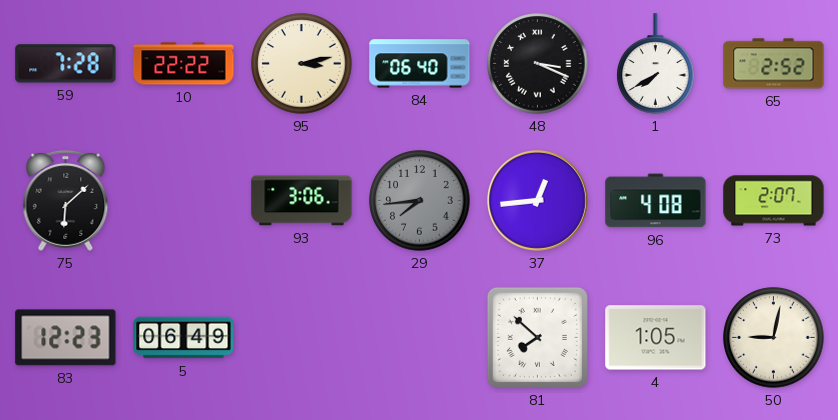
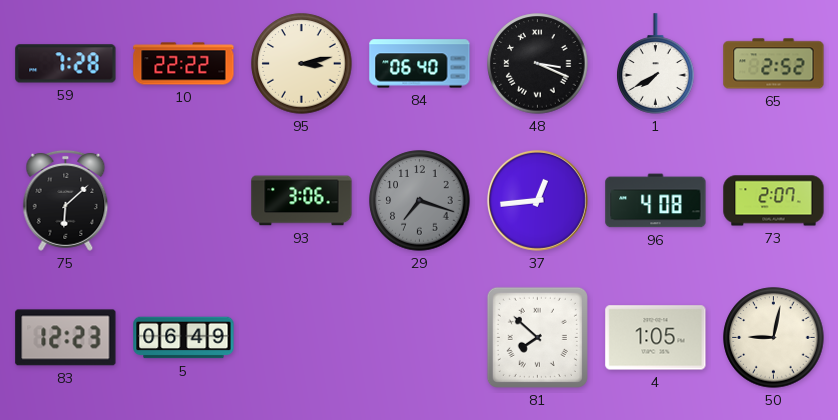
29: 7:44 -> 7:18 (420, 201)
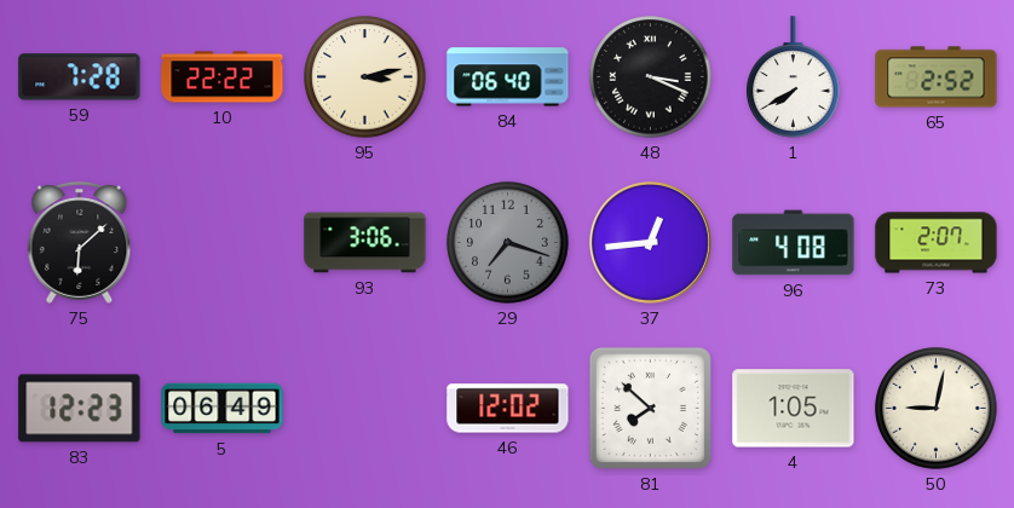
46: none -> 12:02 (508, 409)
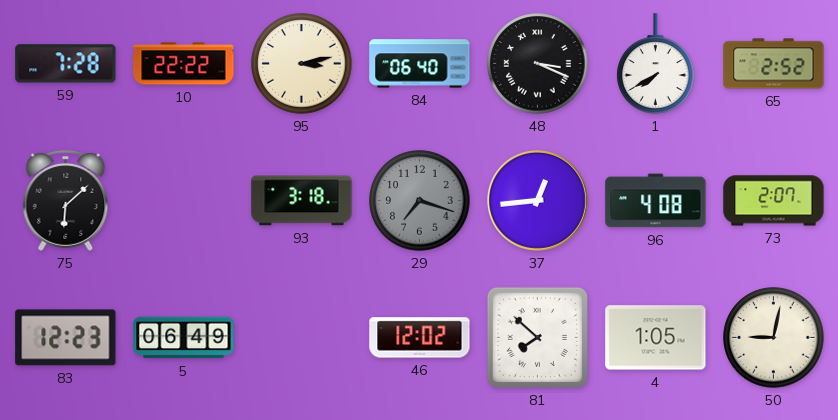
93: 3:06 -> 3:18 (302, 201)
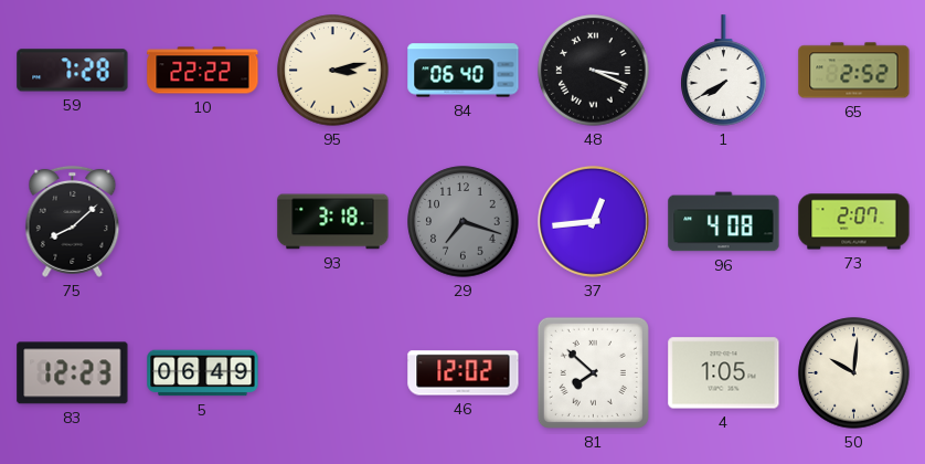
75: 6:08 -> 8:08 (73, 221)
50: 9:02 -> 10:01 (854, 373)
